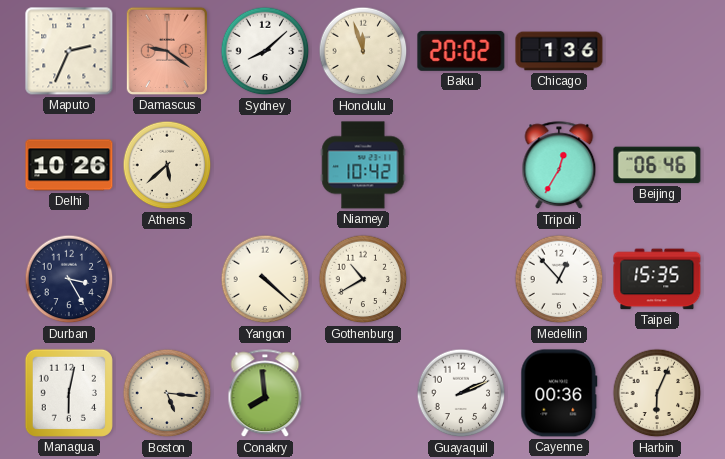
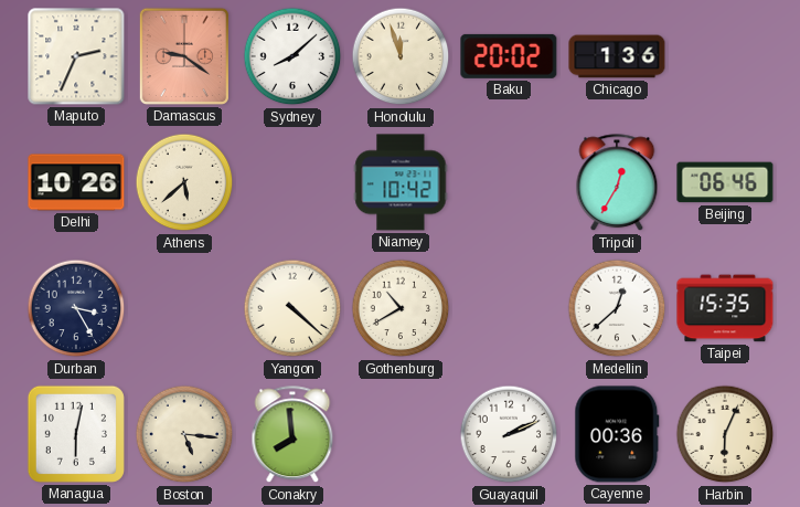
Medellin: 12:53 -> 12:38 (617, 308)
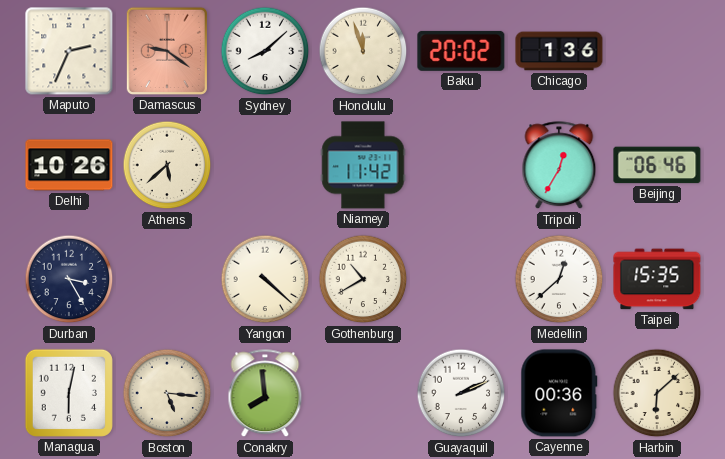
Niamey: 10:42 -> 11:42 (363, 165)
Harbin: 6:04 -> 6:08 (657, 393)
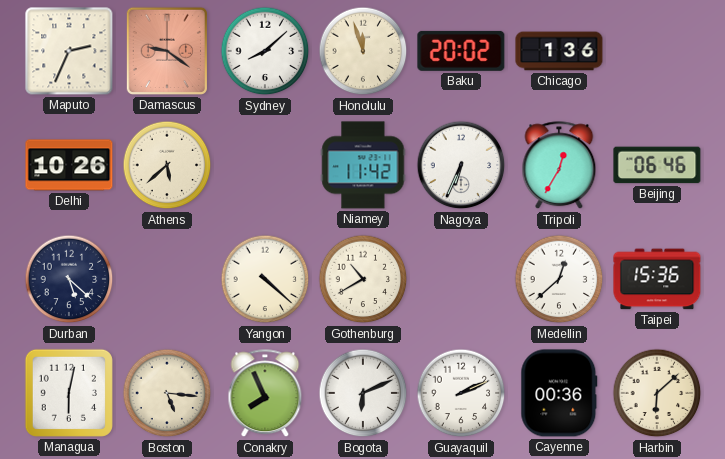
Nagoya: none -> 6:34 (461, 165)
Durban: 3:25 -> 5:22 (69, 279)
Taipei: 15:35 -> 15:36 (657, 279)
Conakry: 7:59 -> 7:56 (265, 394)
Bogota: none -> 6:11 (363, 393)
